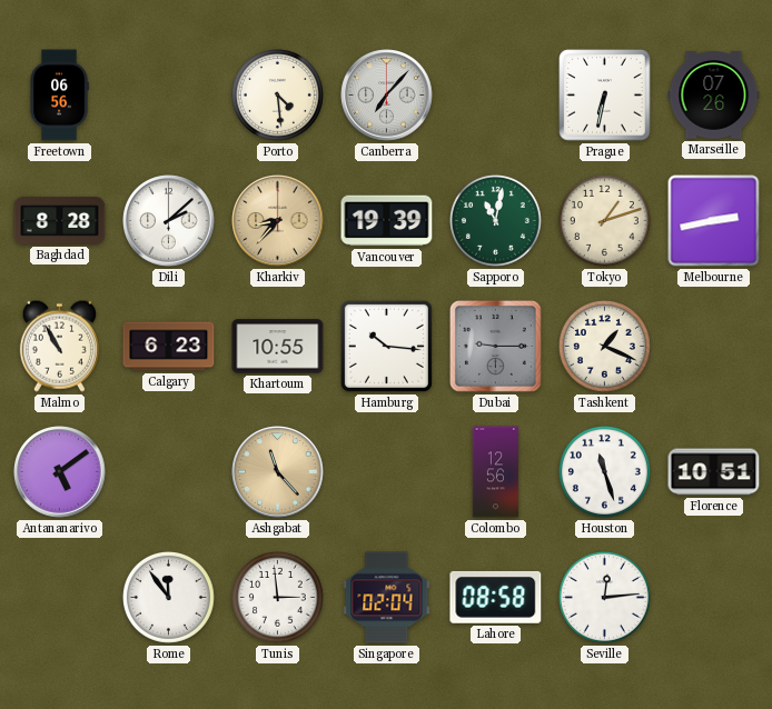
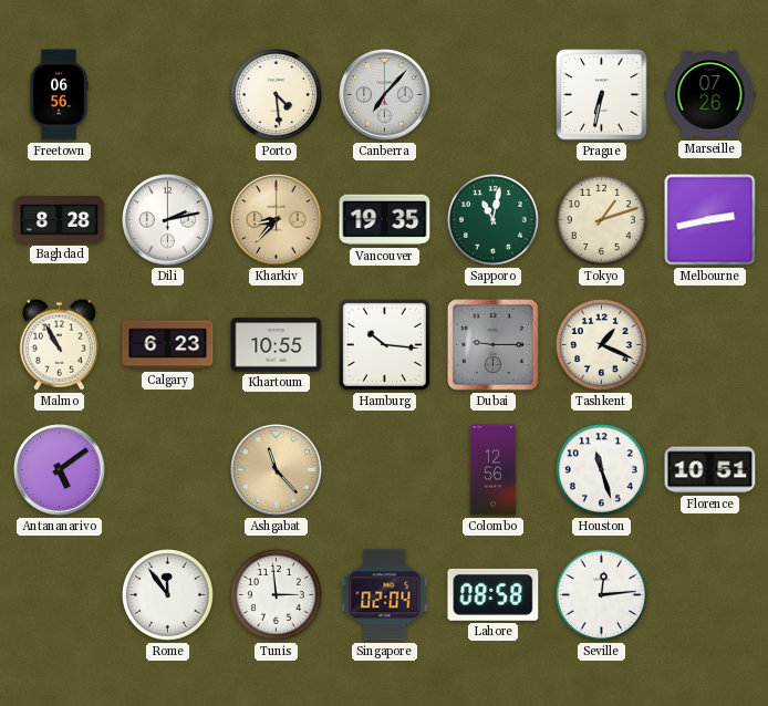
Dili: 2:08 -> 2:13 (168, 220)
Vancouver: 19:39 -> 19:35 (385, 220)
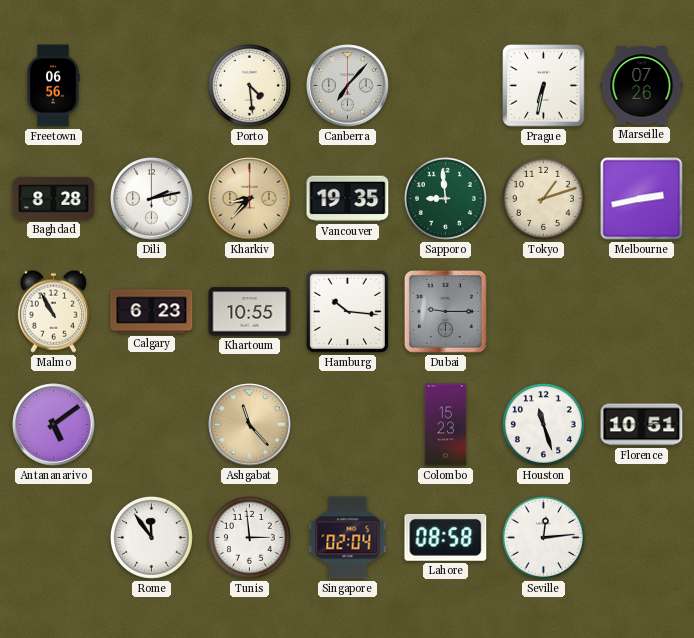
Sapporo: 11:02 -> 8:59 (445, 198)
Tashkent: 1:19 -> none (601, 344)
Colombo: 12:56 -> 15:23 (446, 425)
